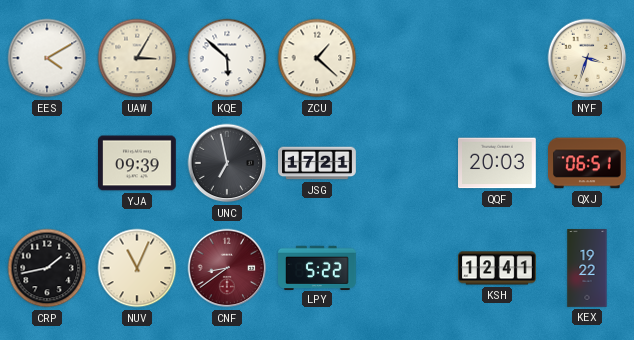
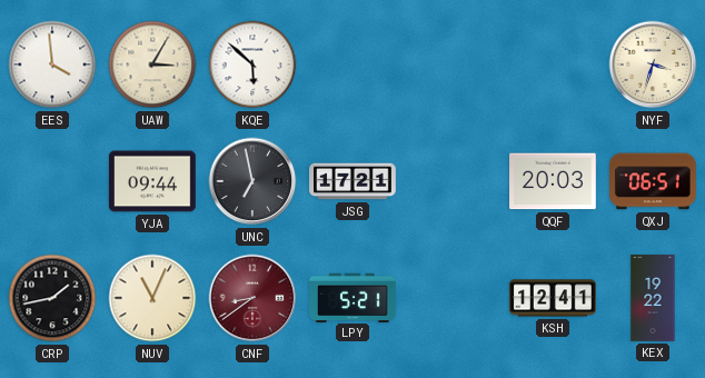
EES: 4:10 -> 3:59 (52, 64)
ZCU: 1:22 -> none (317, 58)
YJA: 09:39 -> 09:44 (153, 181)
LPY: 5:22 -> 5:21 (354, 297)
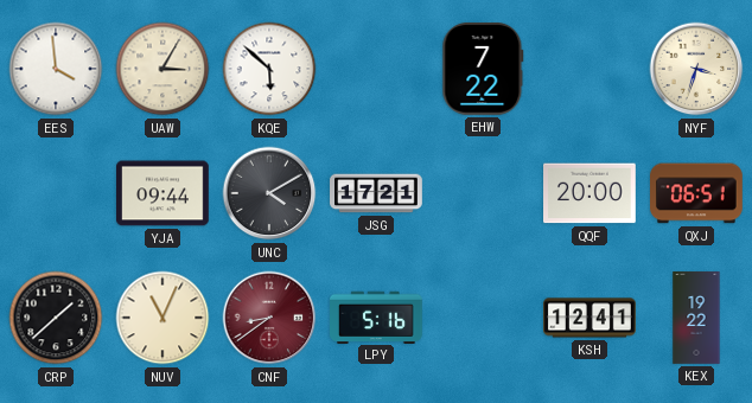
EHW: none -> 7:22 (483, 70)
UNC: 6:58 -> 4:10 (269, 193)
QQF: 20:03 -> 20:00 (591, 193)
CRP: 1:43 -> 1:38 (56, 318)
LPY: 5:21 -> 5:16 (377, 316)
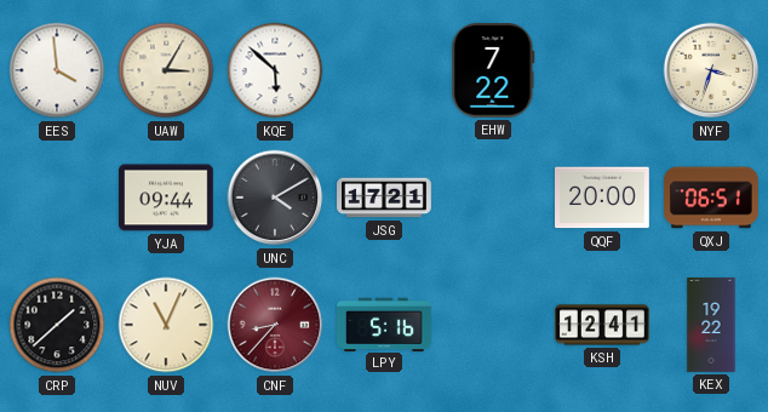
CNF: 8:39 -> 8:37 (275, 325)
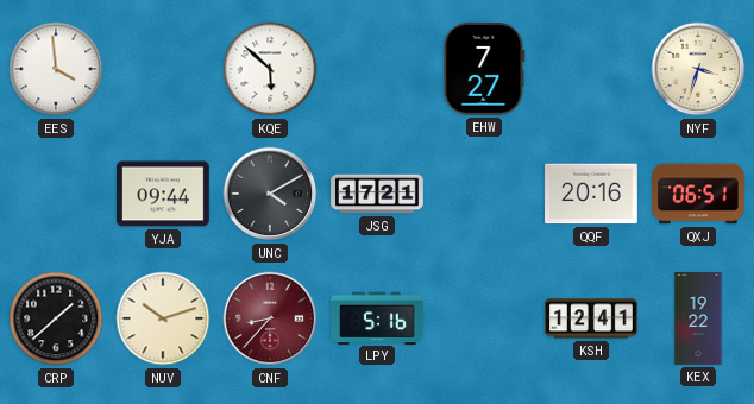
UAW: 3:05 -> none (166, 70)
EHW: 7:22 -> 7:27 (484, 70)
QQF: 20:00 -> 20:16 (592, 194)
NUV: 11:04 -> 10:12 (163, 318)
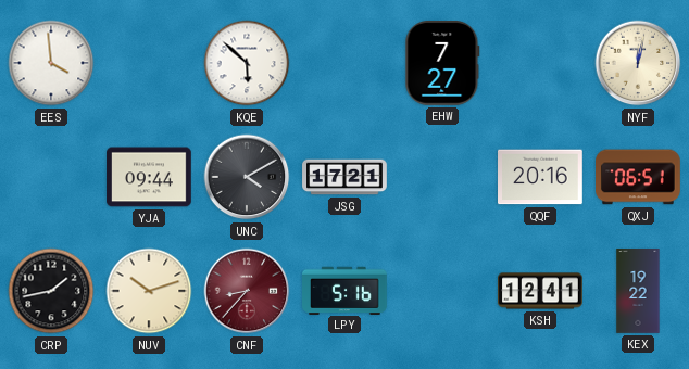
NYF: 3:33 -> 12:02 (638, 63)
CRP: 1:38 -> 1:43 (51, 291)
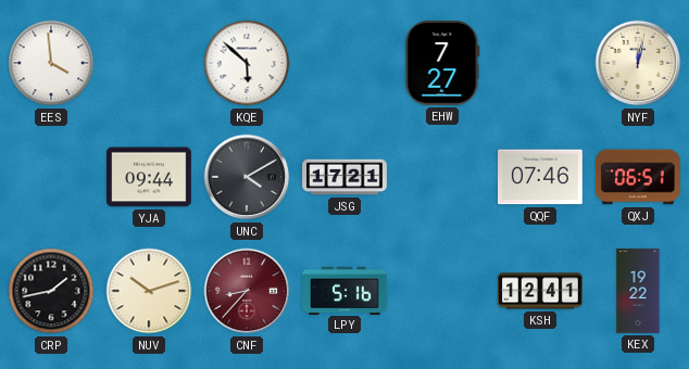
QQF: 20:16 -> 07:46 (541, 177)
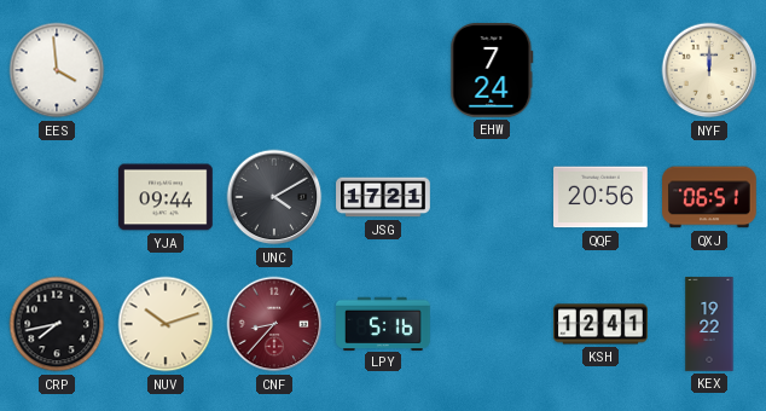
KQE: 5:52 -> none (247, 63)
EHW: 7:27 -> 7:24 (492, 71)
NYF: 12:02 -> 12:00 (709, 70)
QQF: 07:46 -> 20:56 (602, 197)
CRP: 1:43 -> 7:43 (57, 324)
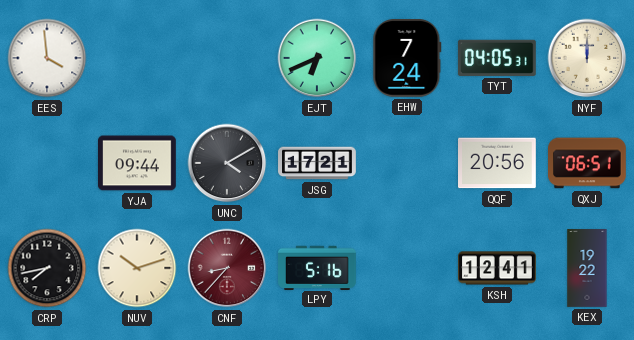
EJT: none -> 6:41 (317, 58)
TYT: none -> 04:05 (497, 58)
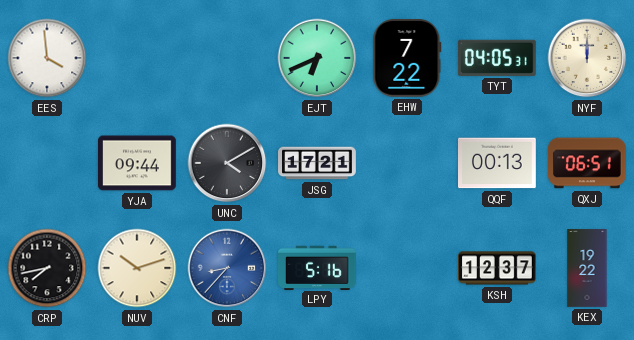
EHW: 7:24 -> 7:22 (407, 59)
QQF: 20:56 -> 00:13 (498, 163)
CNF dial: burgundy -> blue (227, 268)
KSH: 12:41 -> 12:37 (497, 268)
